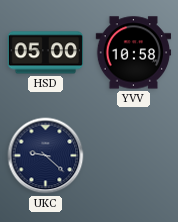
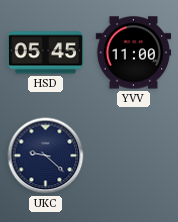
HSD: 05:00 -> 05:45 (46, 53)
YVV: 10:58 -> 11:00 (134, 53)
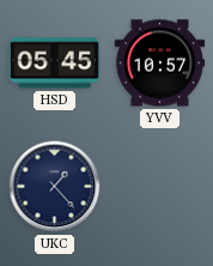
YVV: 11:00 -> 10:57 (160, 64)
UKC: 9:22 -> 1:23 (55, 187)
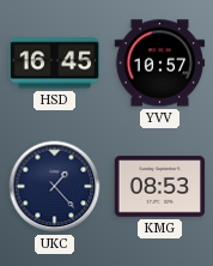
HSD: 05:45 -> 16:45 (55, 64)
KMG: none -> 08:53 (160, 187)
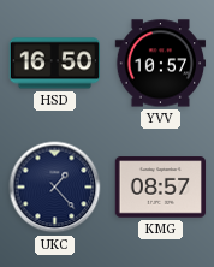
HSD: 16:45 -> 16:50 (55, 64)
KMG: 08:53 -> 08:57 (161, 188)
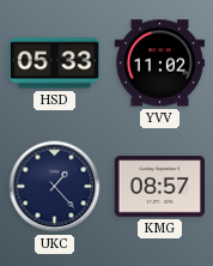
HSD: 16:50 -> 05:33 (55, 64)
YVV: 10:57 -> 11:02 (160, 64)
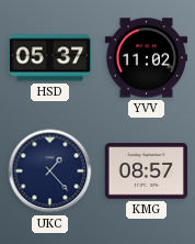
HSD: 05:33 -> 05:37 (50, 58)
